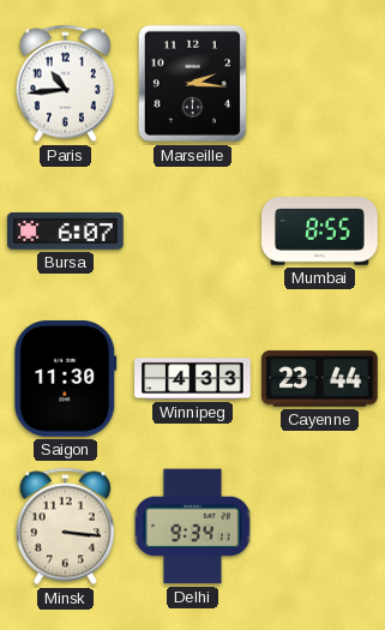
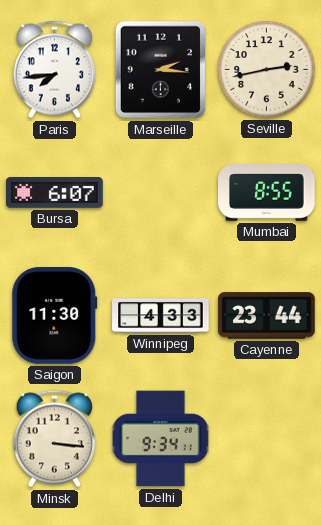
Paris: 10:44 -> 7:44 (54, 70)
Seville: none -> 2:43 (267, 70)
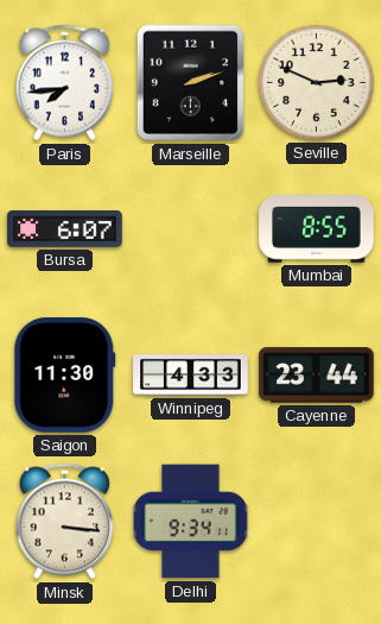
Marseille: 2:16 -> 2:12 (191, 83)
Seville: 2:43 -> 2:49 (317, 83)
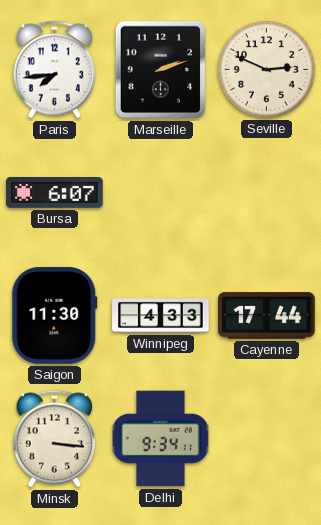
Mumbai: 8:55 -> none (317, 229)
Cayenne: 23:44 -> 17:44 (267, 316)
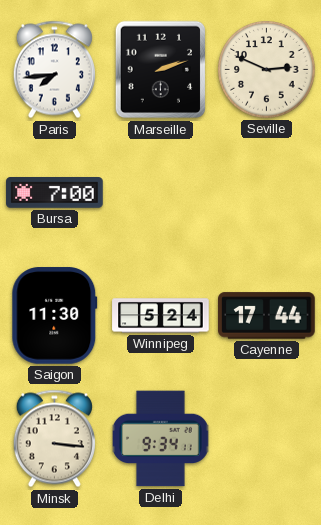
Bursa: 6:07 -> 7:00 (55, 193)
Winnipeg: 4:33 -> 5:24 (161, 316)
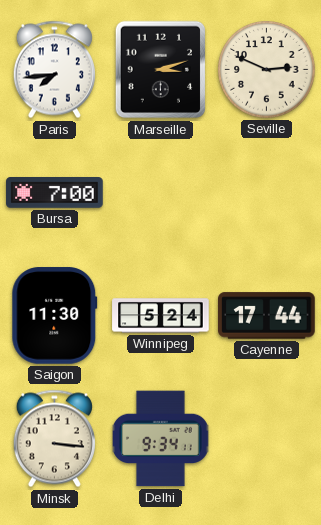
Marseille: 2:12 -> 3:12 (161, 70)
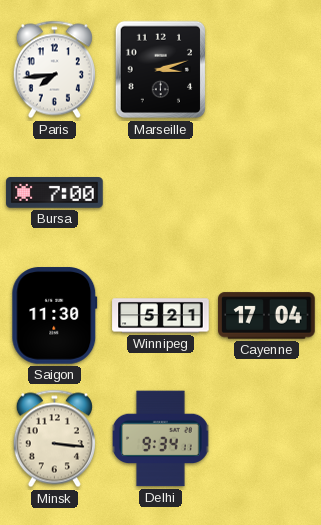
Seville: 2:49 -> none (267, 70)
Winnipeg: 5:24 -> 5:21 (161, 316)
Cayenne: 17:44 -> 17:04 (267, 316)
